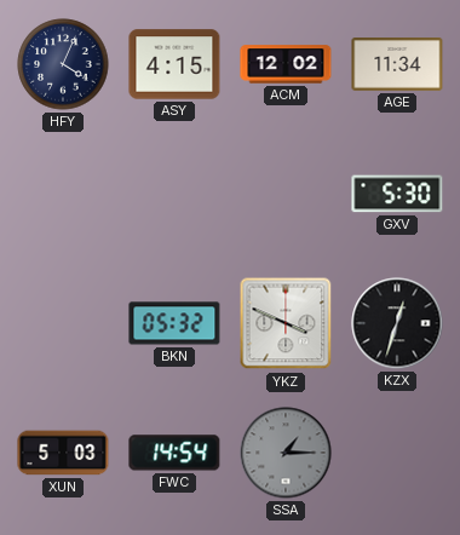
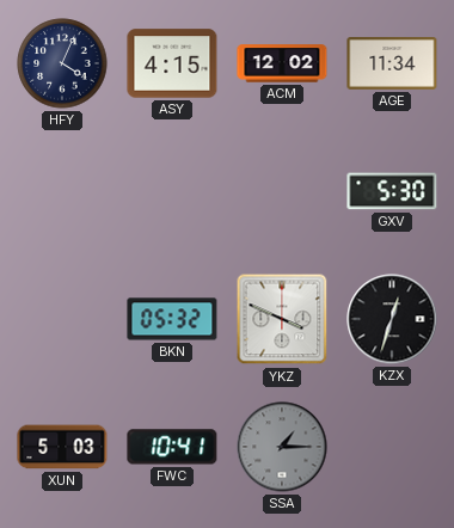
FWC: 14:54 -> 10:41 (172, 447)
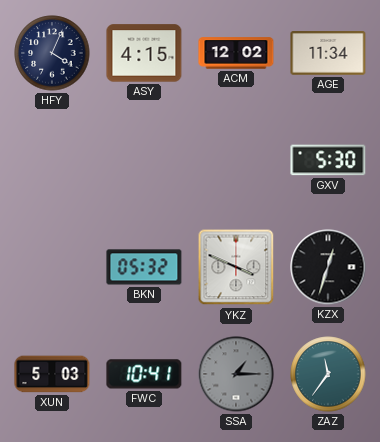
ZAZ: none -> 11:36 (328, 374)
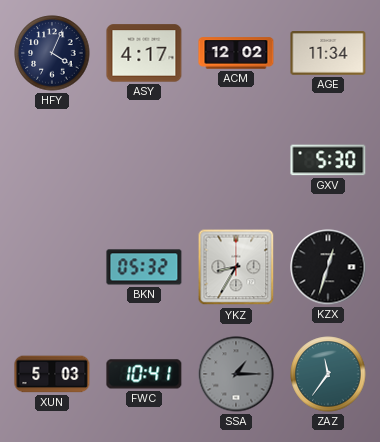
ASY: 4:15 -> 4:17 (144, 53)
YKZ: 3:49 -> 8:35 (236, 267)
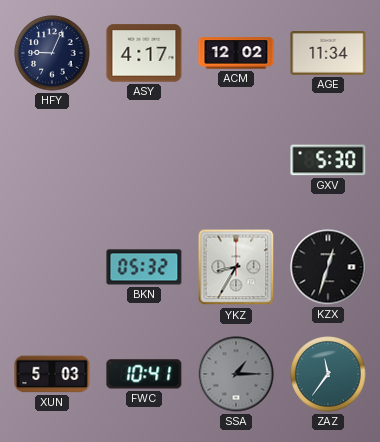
HFY: 4:04 -> 9:04 (52, 53)
